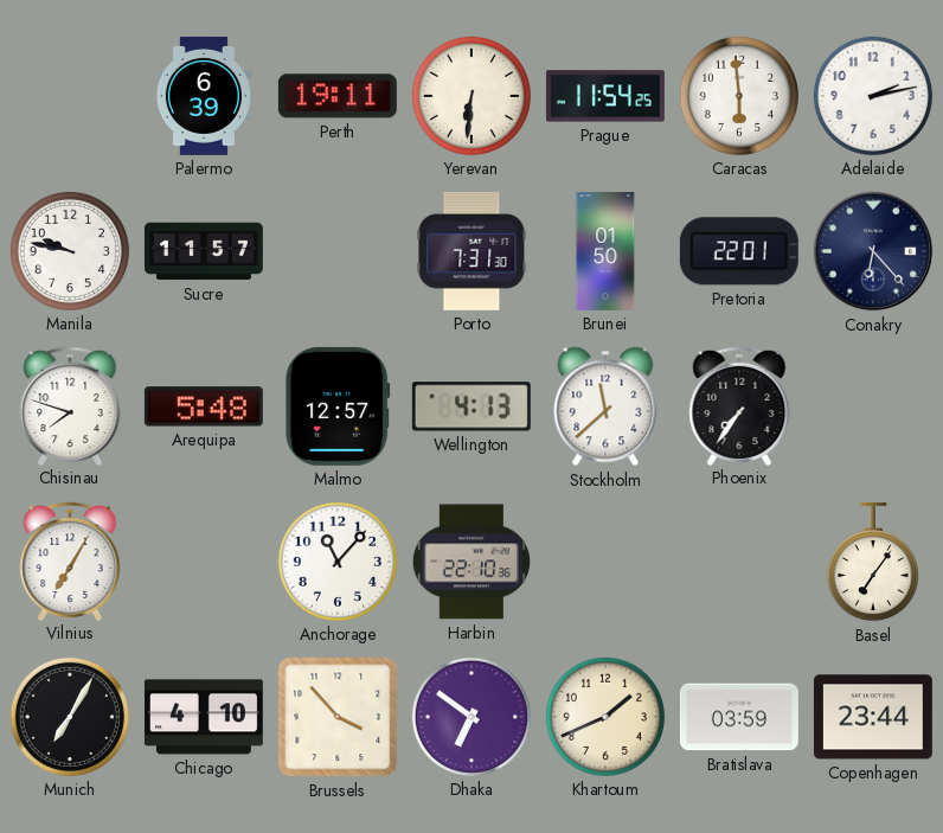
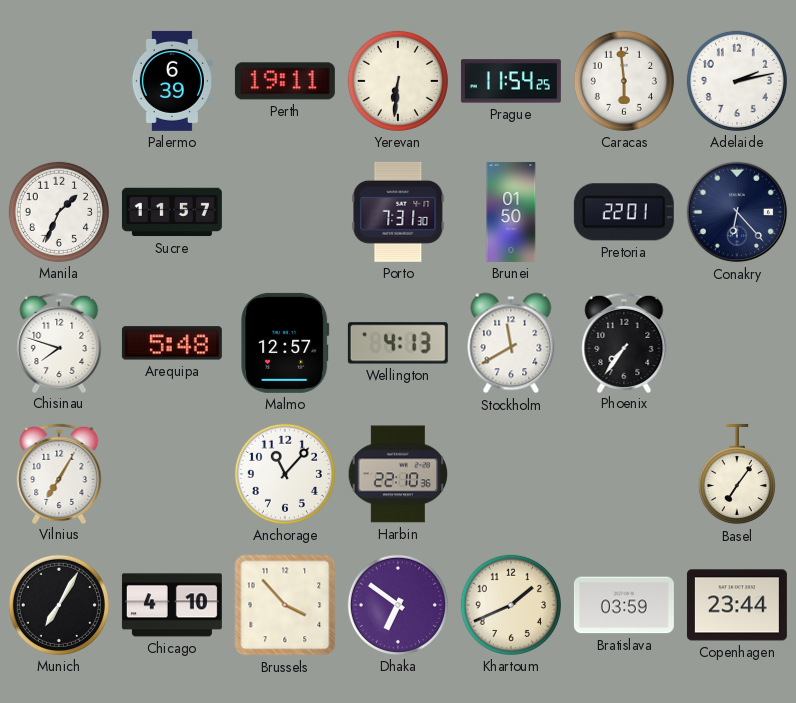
Manila: 9:47 -> 1:34 (59, 212)
Stockholm: 11:38 -> 11:40 (511, 343)
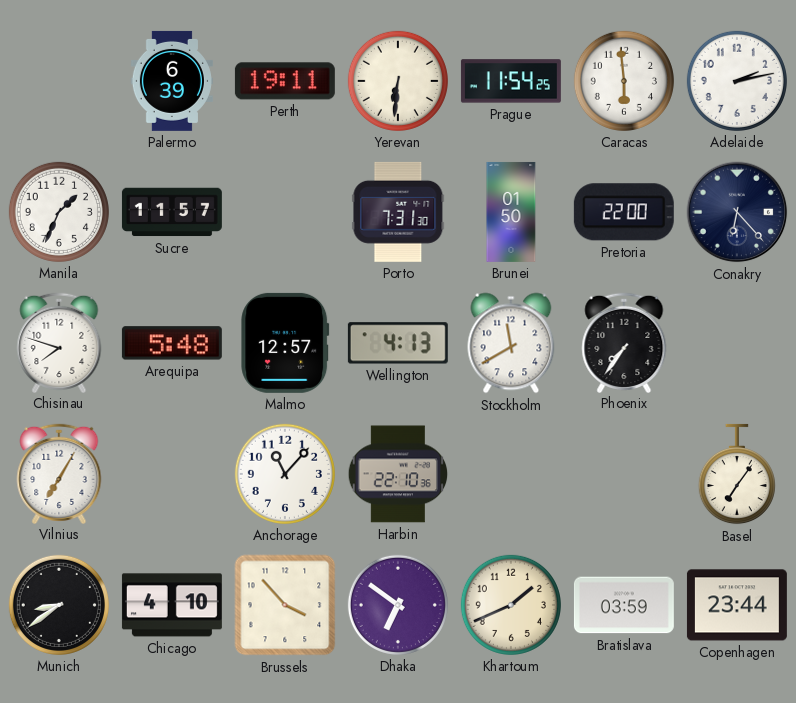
Pretoria: 22:01 -> 22:00 (624, 212)
Munich: 7:05 -> 8:39 (59, 605)
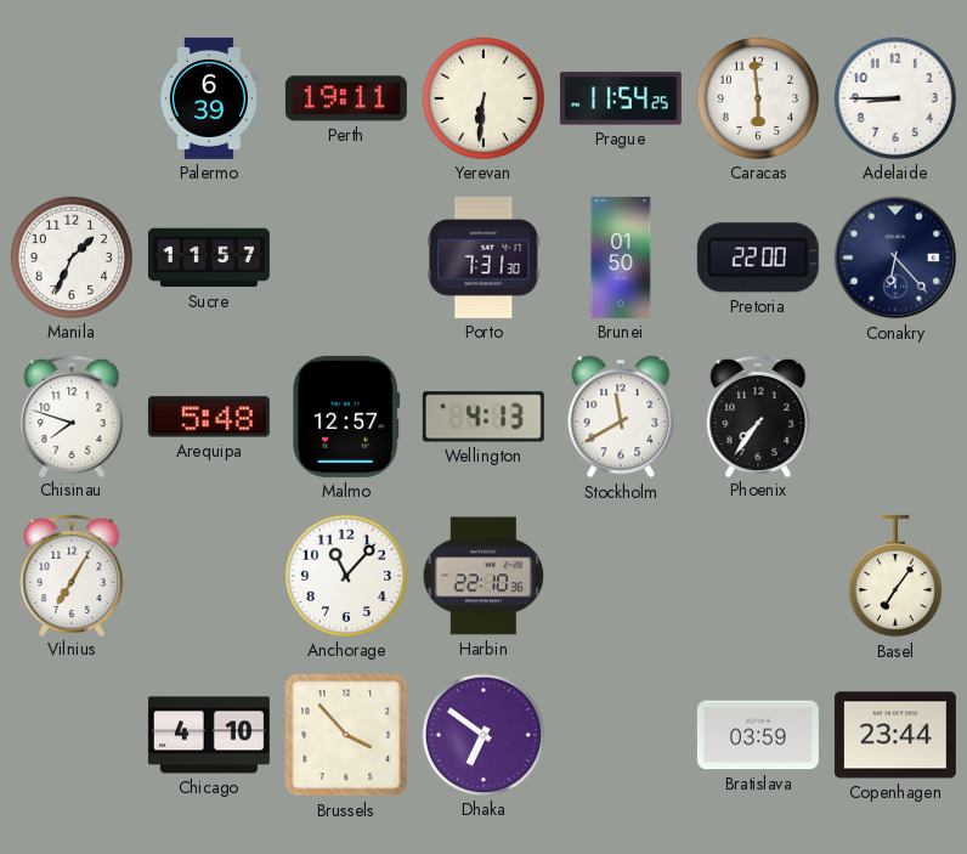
Adelaide: 2:13 -> 8:45 (895, 98)
Munich: 8:39 -> none (59, 605)
Khartoum: 1:41 -> none (511, 605)
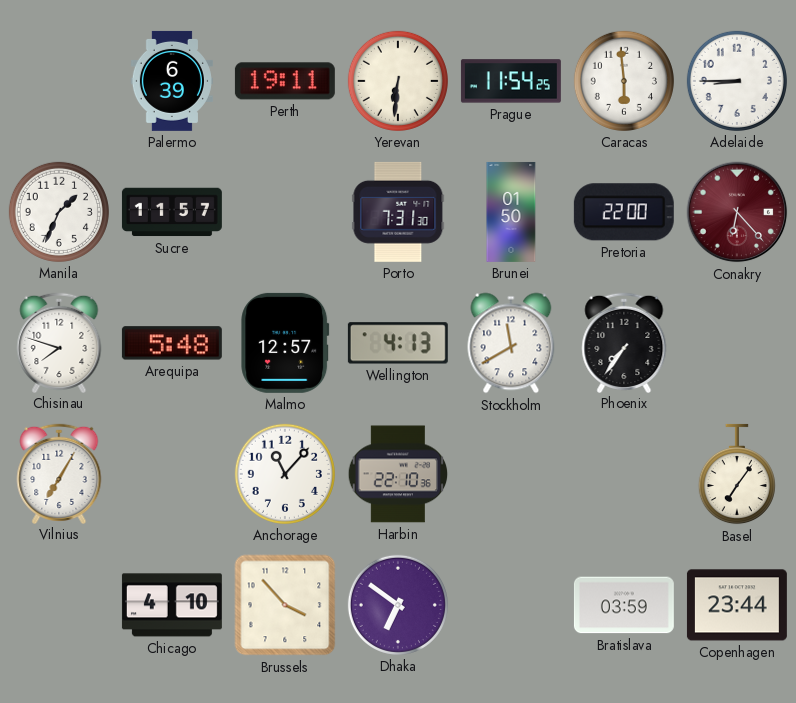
Conakry dial: navy -> burgundy (737, 212)
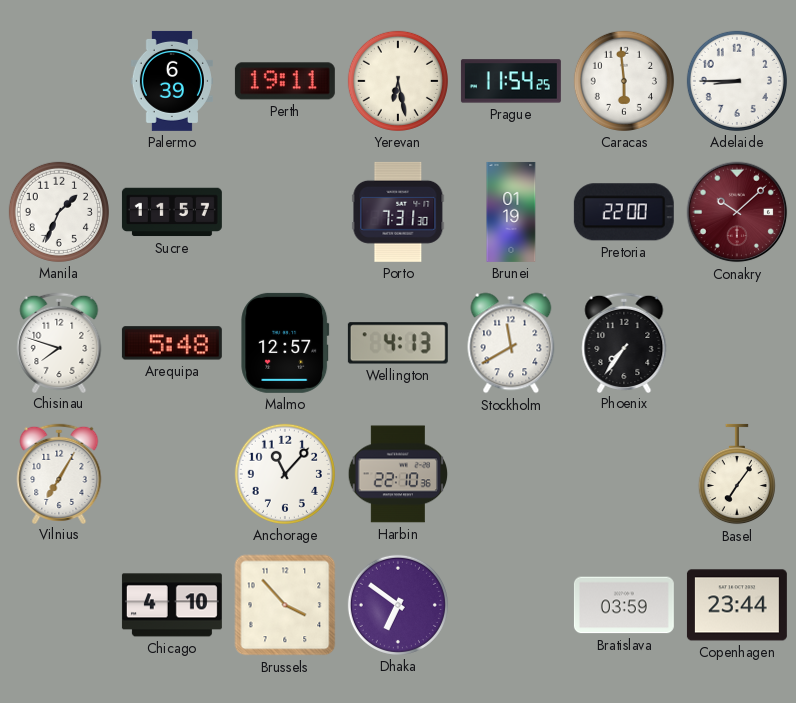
Yerevan: 6:31 -> 6:28 (398, 81)
Brunei: 01:50 -> 01:19 (511, 212)
Conakry: 6:23 -> 10:08 (737, 212)
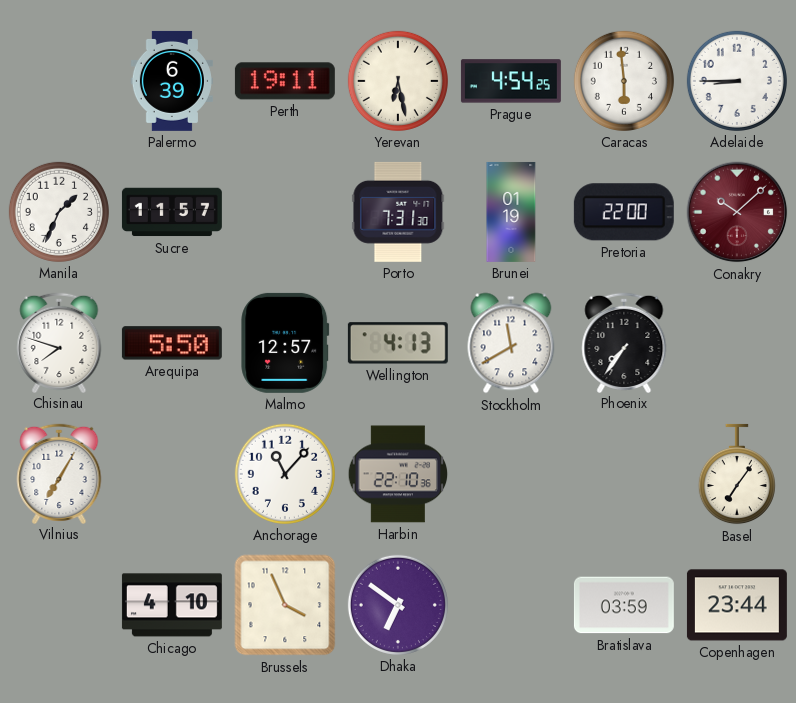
Prague: 11:54 -> 4:54 (511, 81)
Arequipa: 5:48 -> 5:50 (172, 343)
Brussels: 3:53 -> 3:56 (285, 605)
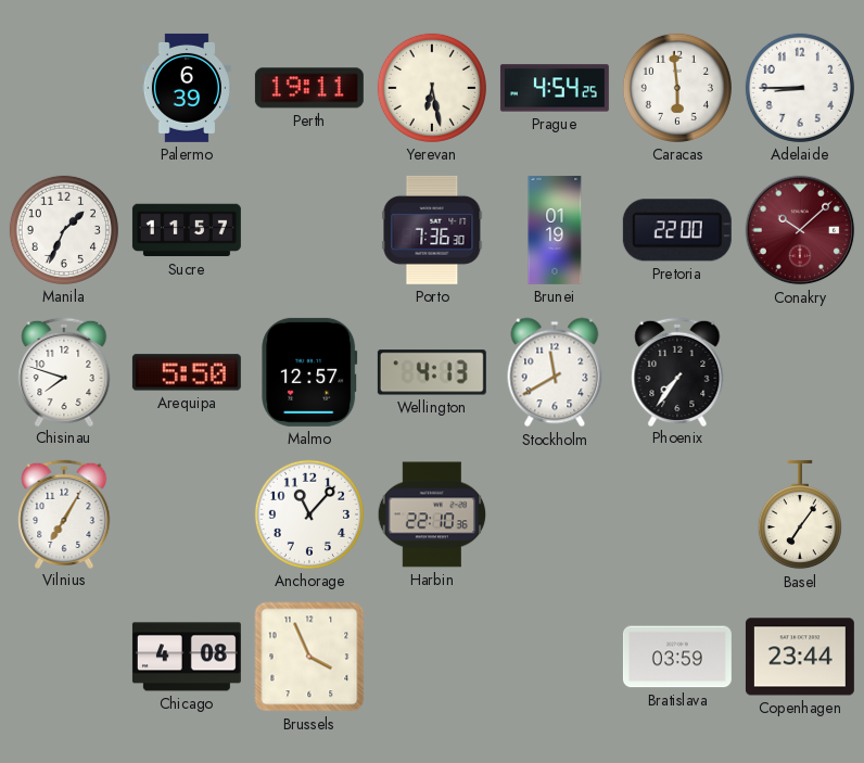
Porto: 7:31 -> 7:36 (432, 230)
Chicago: 4:10 -> 4:08 (187, 657)
Dhaka: 6:51 -> none (398, 605)
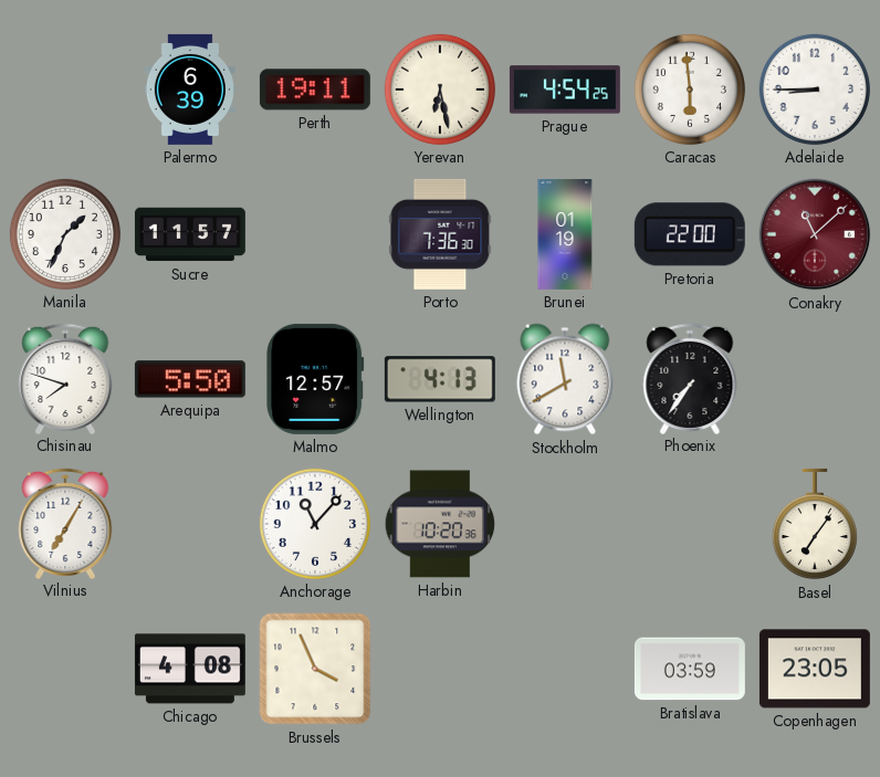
Conakry: 10:08 -> 11:08 (815, 234)
Harbin: 22:10 -> 10:20 (440, 524)
Copenhagen: 23:44 -> 23:05 (815, 669)
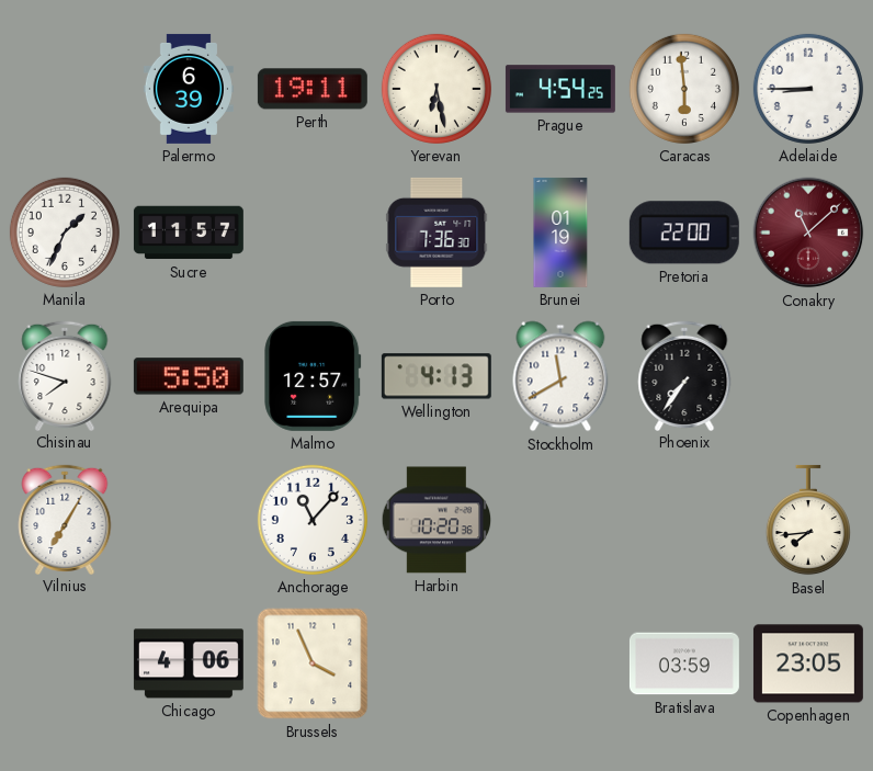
Basel: 7:06 -> 7:44 (808, 520)
Chicago: 4:08 -> 4:06 (189, 664)
